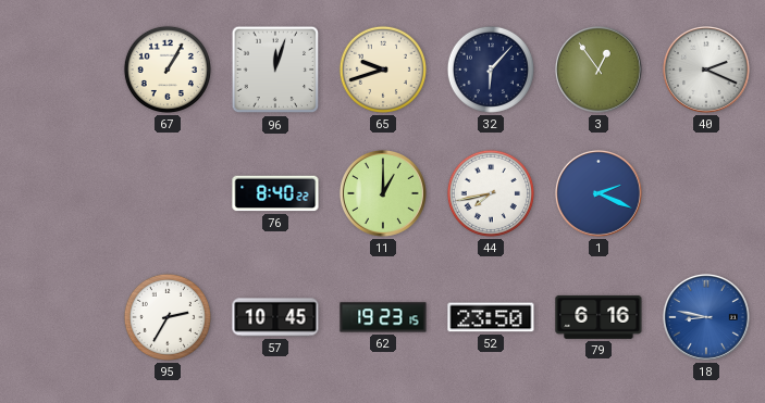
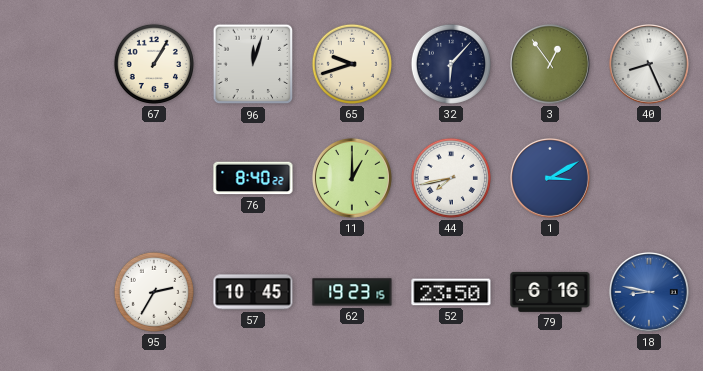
40: 2:19 -> 8:26 (649, 64)
1: 2:19 -> 3:10 (550, 178)
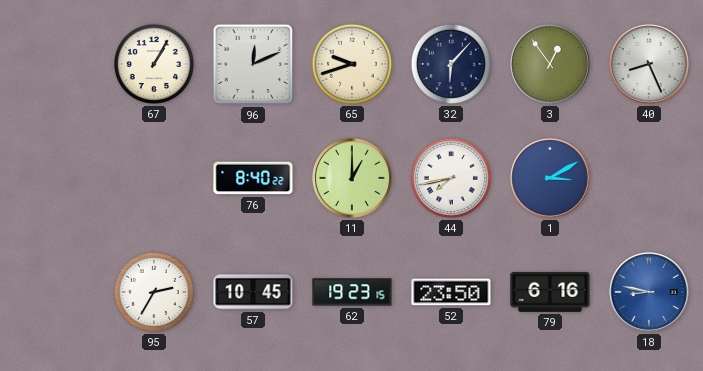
96: 12:03 -> 12:11 (253, 64)
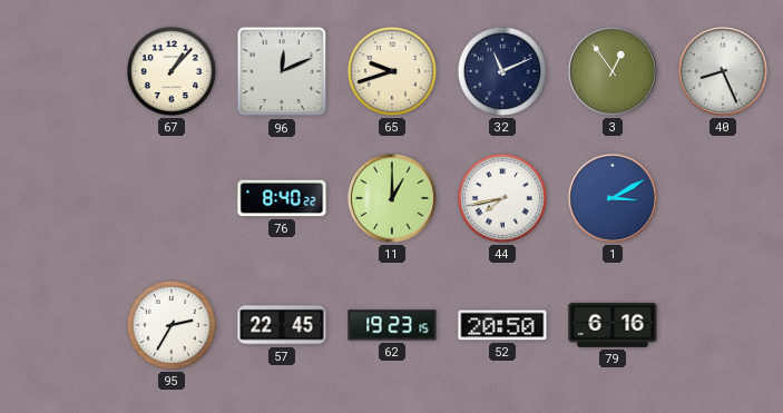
67: 1:05 -> 1:07 (172, 71)
32: 6:07 -> 11:11 (502, 71)
57: 10:45 -> 22:45 (282, 325)
52: 23:50 -> 20:50 (502, 325)
18: 8:47 -> none (649, 292)
